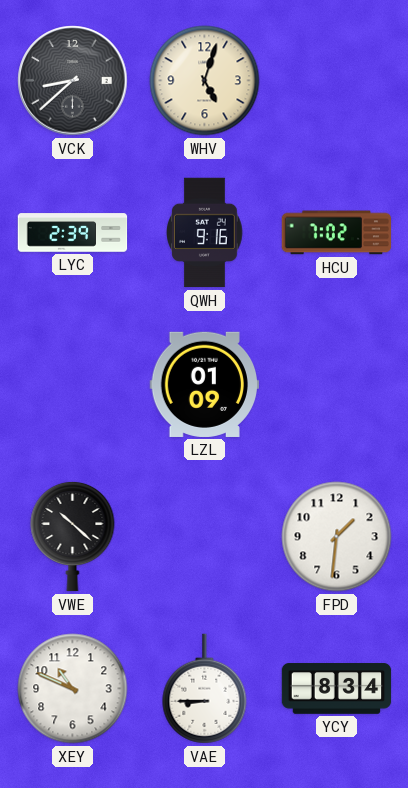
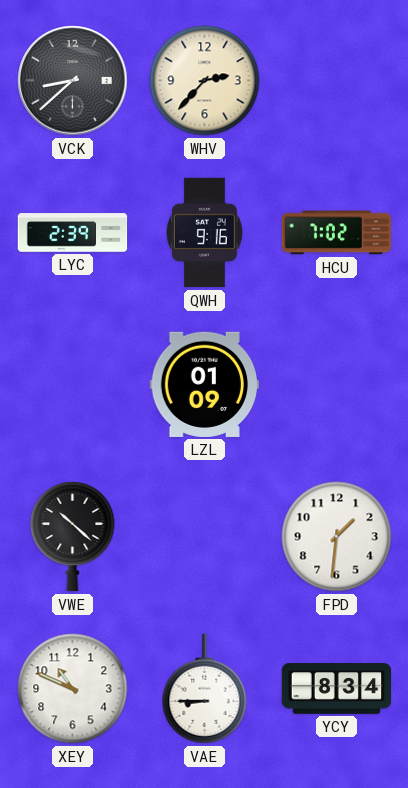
WHV: 5:03 -> 2:37 (205, 81)
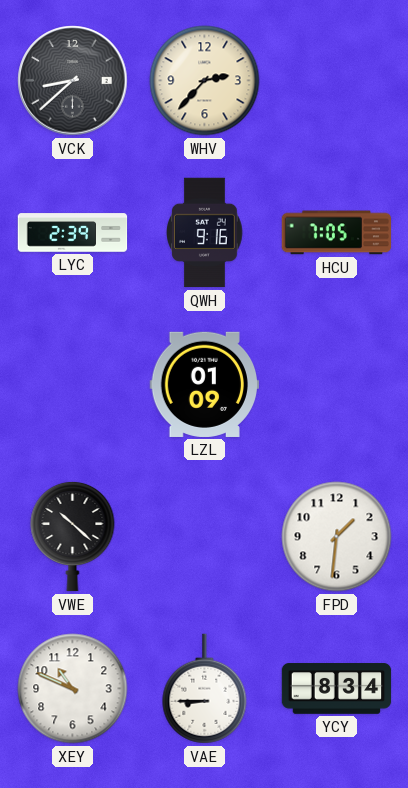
HCU: 7:02 -> 7:05 (337, 233)
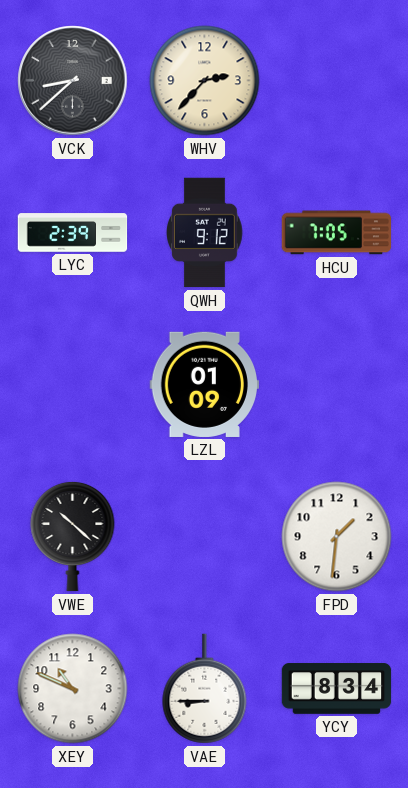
QWH: 9:16 -> 9:12 (205, 233)
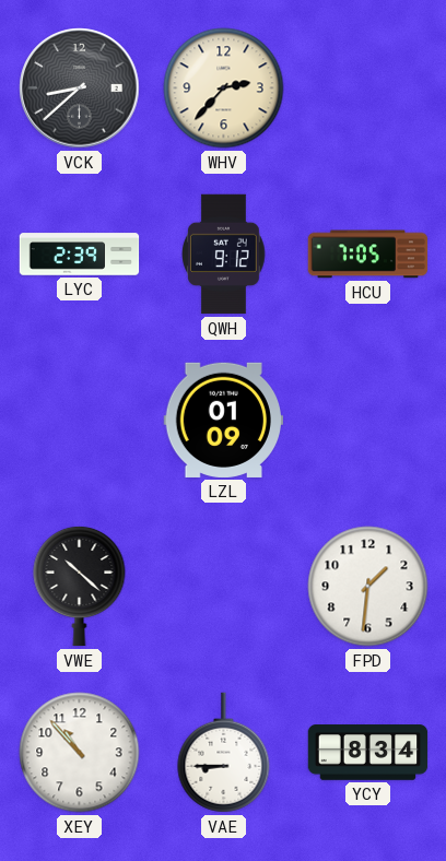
XEY: 10:49 -> 10:53 (80, 753)
